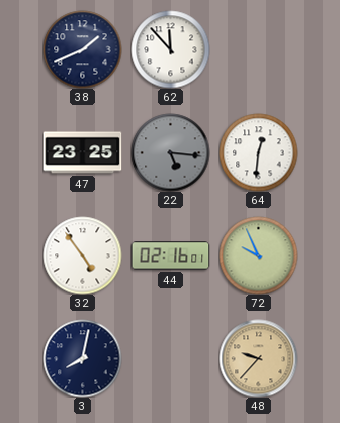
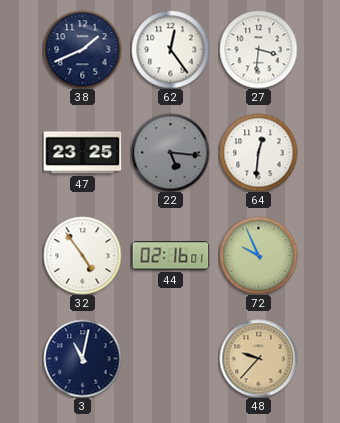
62: 11:53 -> 12:24 (170, 49)
27: none -> 3:31 (258, 49)
3: 8:02 -> 11:02 (82, 358)
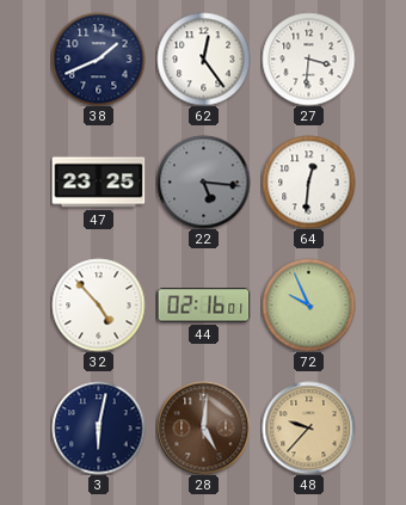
32: 4:54 -> 4:53 (98, 304)
3: 11:02 -> 6:02 (98, 427)
28: none -> 5:01 (203, 427)
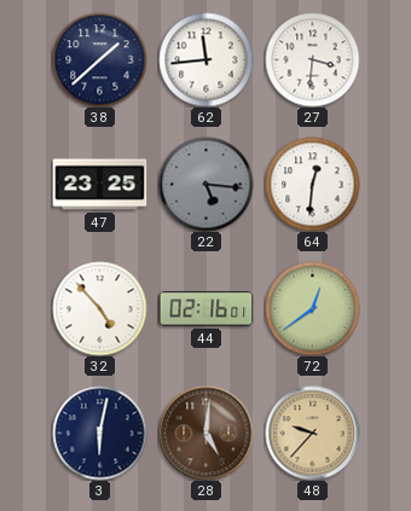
38: 1:41 -> 1:38 (99, 59)
62: 12:24 -> 11:44 (205, 59)
72: 9:56 -> 12:39 (312, 308)
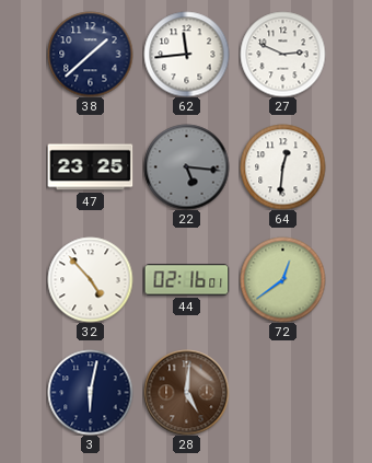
27: 3:31 -> 2:49 (282, 54)
48: 9:37 -> none (312, 432)
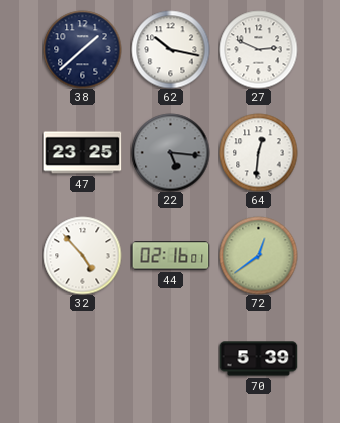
62: 11:44 -> 10:17 (170, 49)
3: 6:02 -> none (90, 392)
28: 5:01 -> none (186, 392)
70: none -> 5:39 (258, 359)
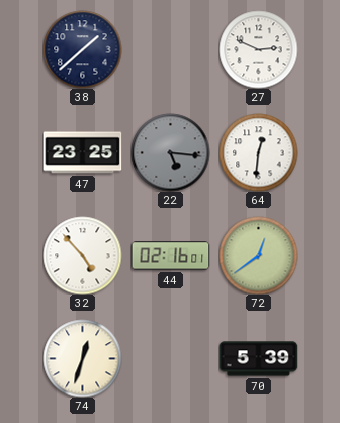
62: 10:17 -> none (170, 49)
74: none -> 12:33 (82, 358)
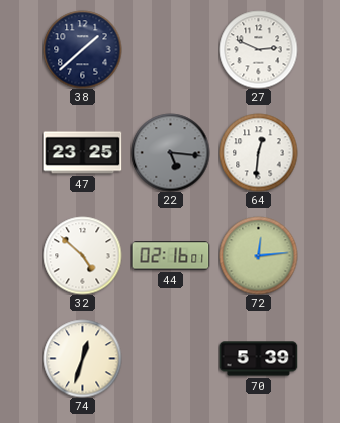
32: 4:53 -> 4:52 (82, 255)
72: 12:39 -> 12:14 (258, 255)
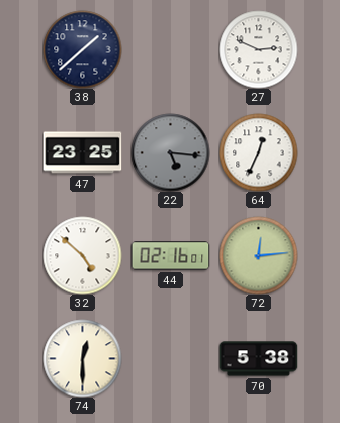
64: 12:31 -> 12:34 (258, 152)
74: 12:33 -> 12:30 (82, 358)
70: 5:39 -> 5:38 (258, 359)
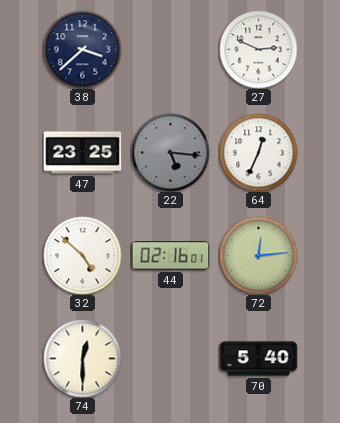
38: 1:38 -> 3:38 (82, 49)
70: 5:38 -> 5:40 (258, 359)
